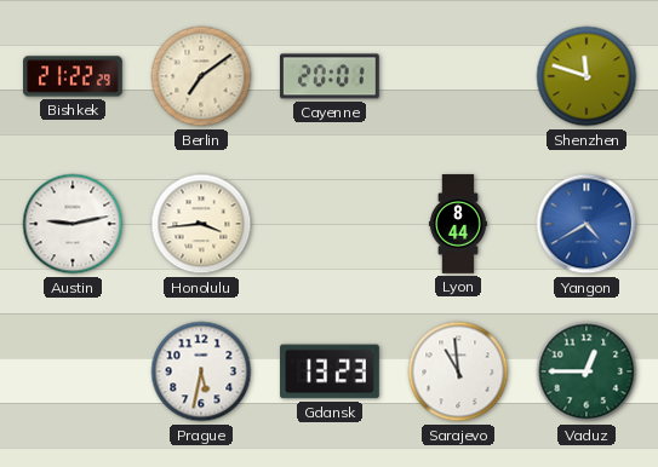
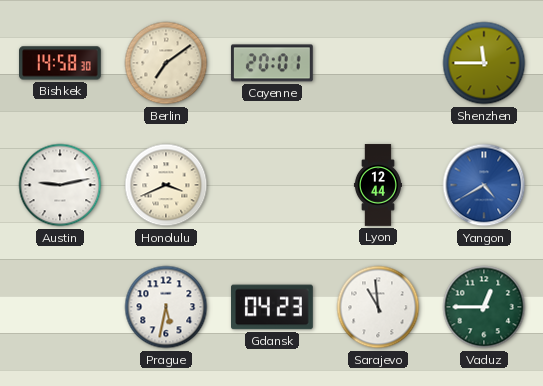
Bishkek: 21:22 -> 14:58 (61, 63)
Shenzhen: 11:48 -> 11:45 (484, 63)
Honolulu: 3:44 -> 3:41 (166, 185)
Lyon: 8:44 -> 12:44 (378, 185)
Gdansk: 13:23 -> 04:23 (273, 307)
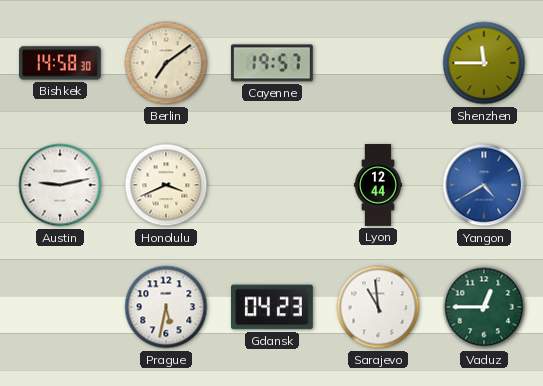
Cayenne: 20:01 -> 19:57 (272, 63)
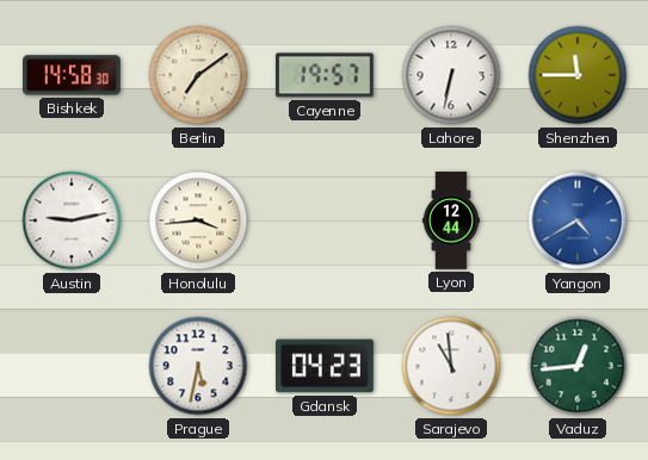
Lahore: none -> 6:32 (451, 75)
Honolulu: 3:41 -> 3:44 (198, 220)
Vaduz: 12:45 -> 12:44 (578, 366)
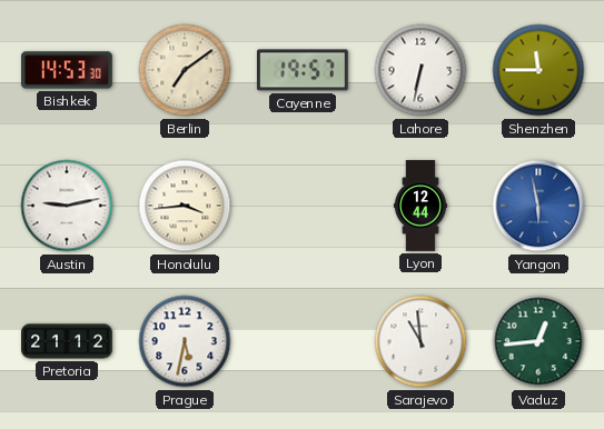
Bishkek: 14:58 -> 14:53 (68, 70)
Yangon: 4:40 -> 5:58 (538, 206)
Pretoria: none -> 21:12 (67, 341)
Gdansk: 04:23 -> none (326, 366)
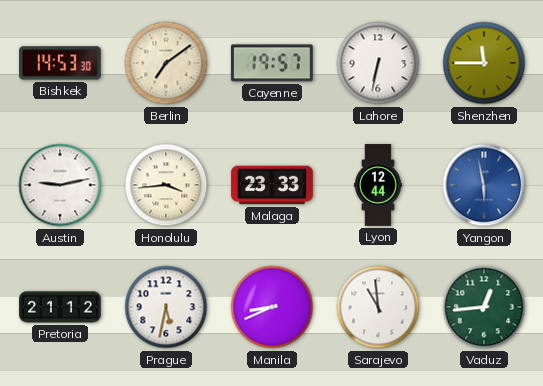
Malaga: none -> 23:33 (272, 185)
Manila: none -> 8:41 (272, 307)
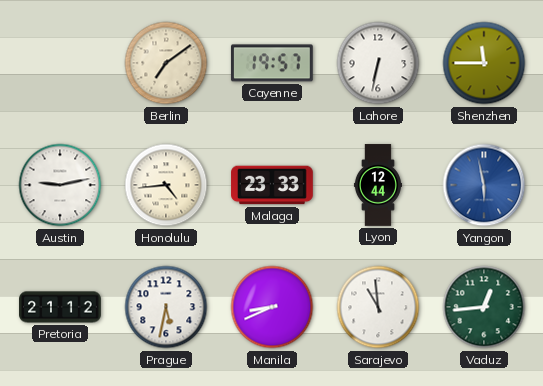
Bishkek: 14:53 -> none (61, 63)
Honolulu: 3:44 -> 4:44 (166, 185)
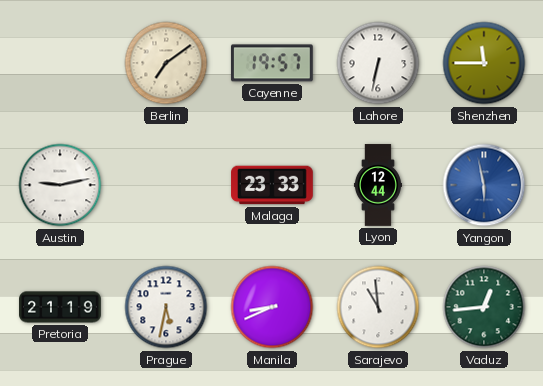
Honolulu: 4:44 -> none (166, 185)
Pretoria: 21:12 -> 21:19 (60, 307)
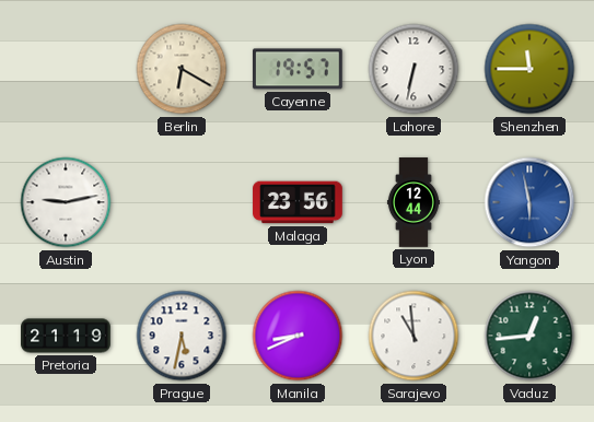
Berlin: 7:09 -> 6:20 (182, 69)
Malaga: 23:33 -> 23:56 (298, 202)
